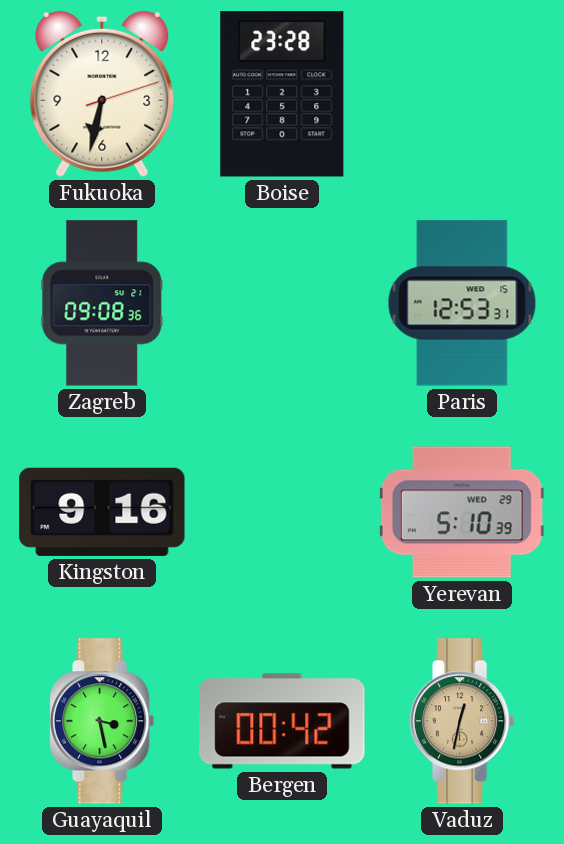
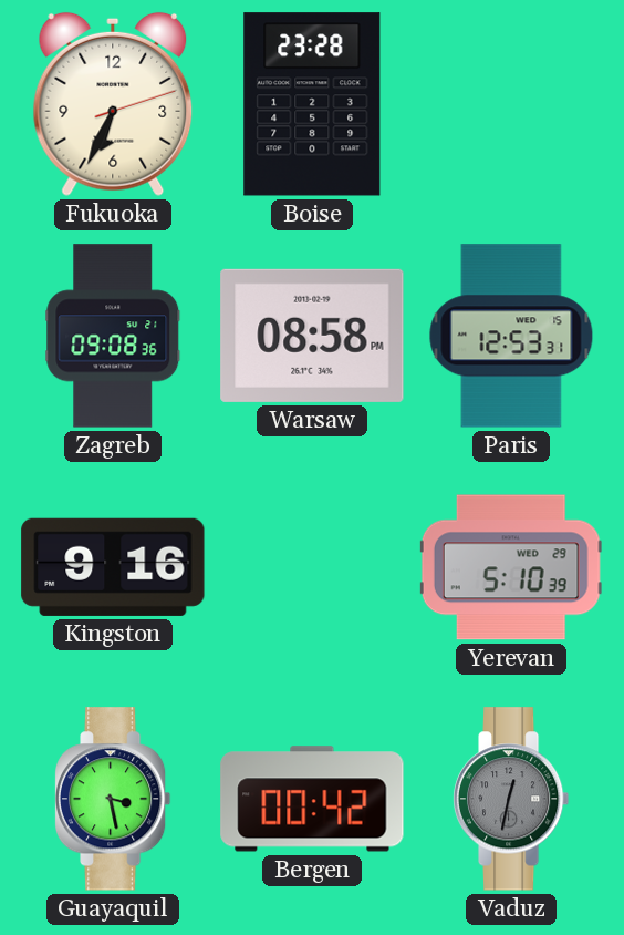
Fukuoka: 6:32 -> 6:34 (113, 104)
Warsaw: none -> 08:58 (312, 336)
Vaduz dial: champagne -> grey (511, 799)
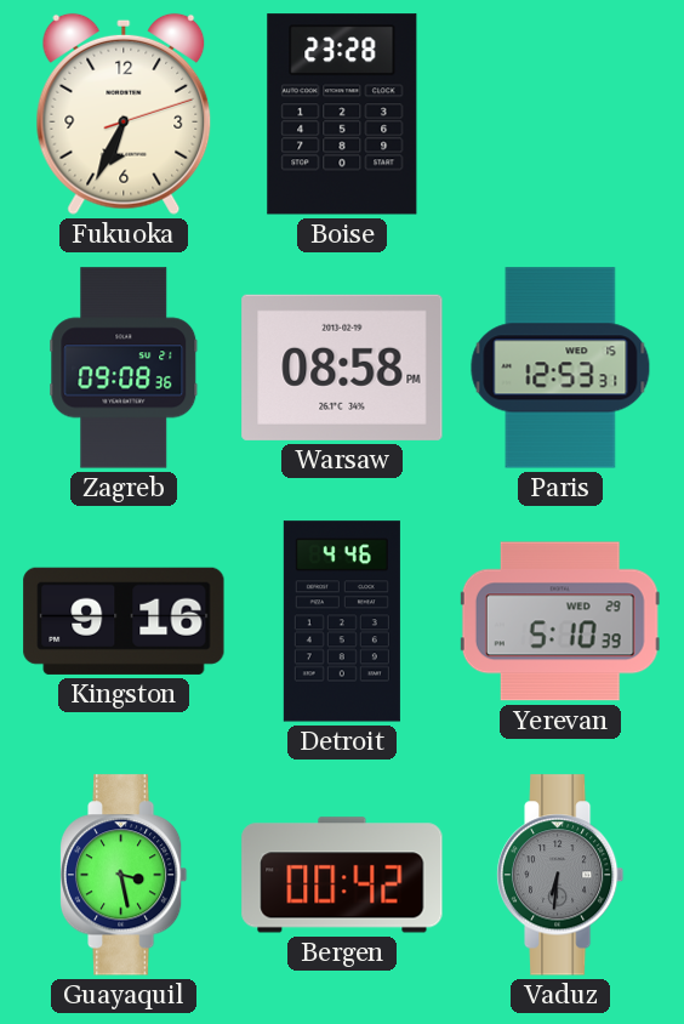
Detroit: none -> 4:46 (342, 621)
Vaduz: 12:32 -> 6:31 (560, 875)
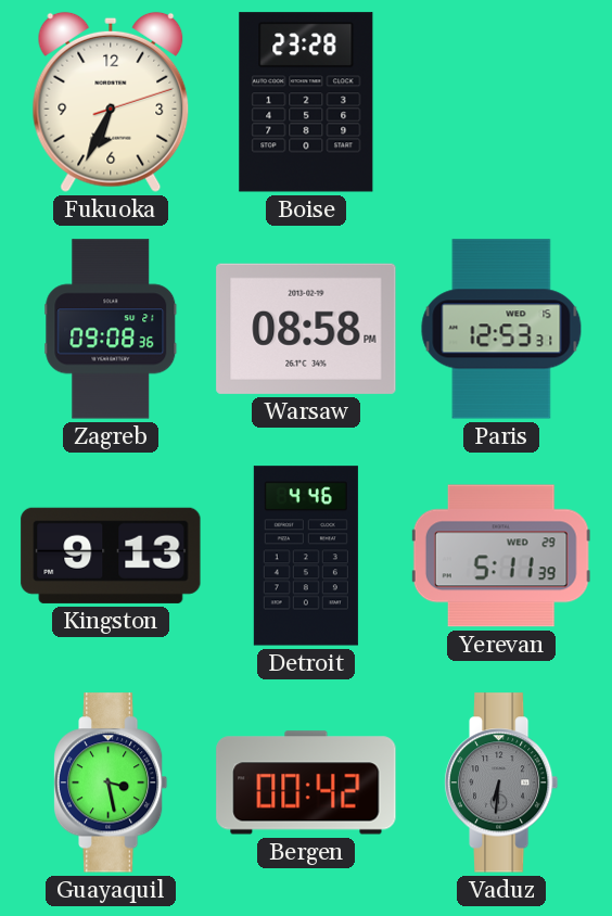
Kingston: 9:16 -> 9:13 (111, 556)
Yerevan: 5:10 -> 5:11 (501, 556)
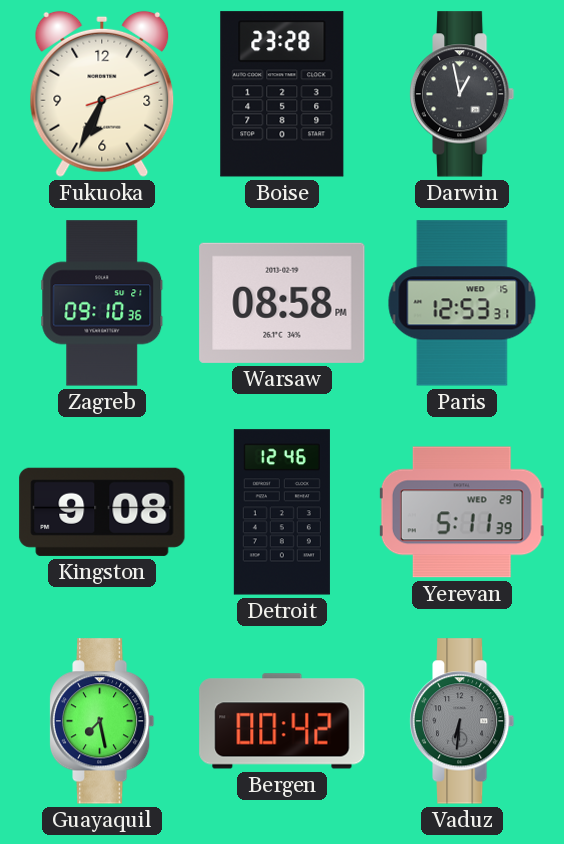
Darwin: none -> 12:58 (462, 94)
Zagreb: 09:08 -> 09:10 (102, 303)
Kingston: 9:13 -> 9:08 (102, 512)
Detroit: 4:46 -> 12:46 (282, 512)
Guayaquil: 3:28 -> 7:28 (102, 721)
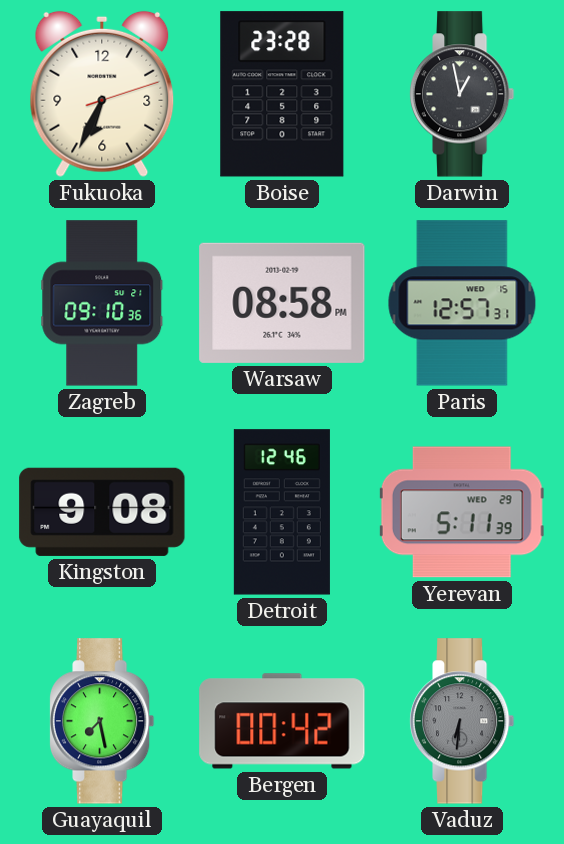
Paris: 12:53 -> 12:57 (462, 303)
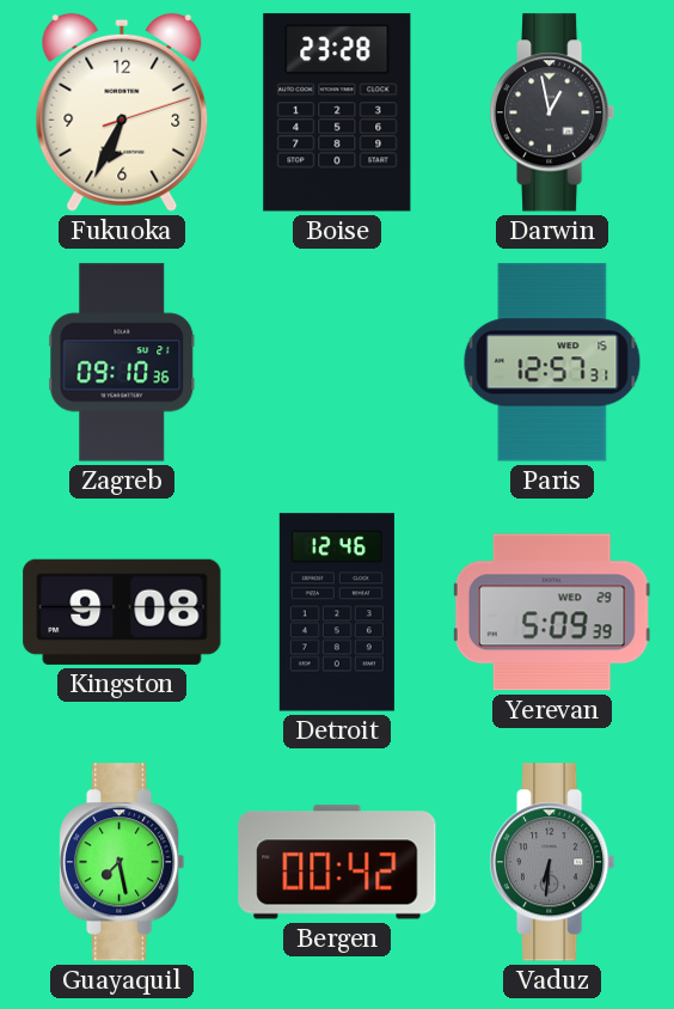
Warsaw: 08:58 -> none (282, 303)
Yerevan: 5:11 -> 5:09 (552, 612)
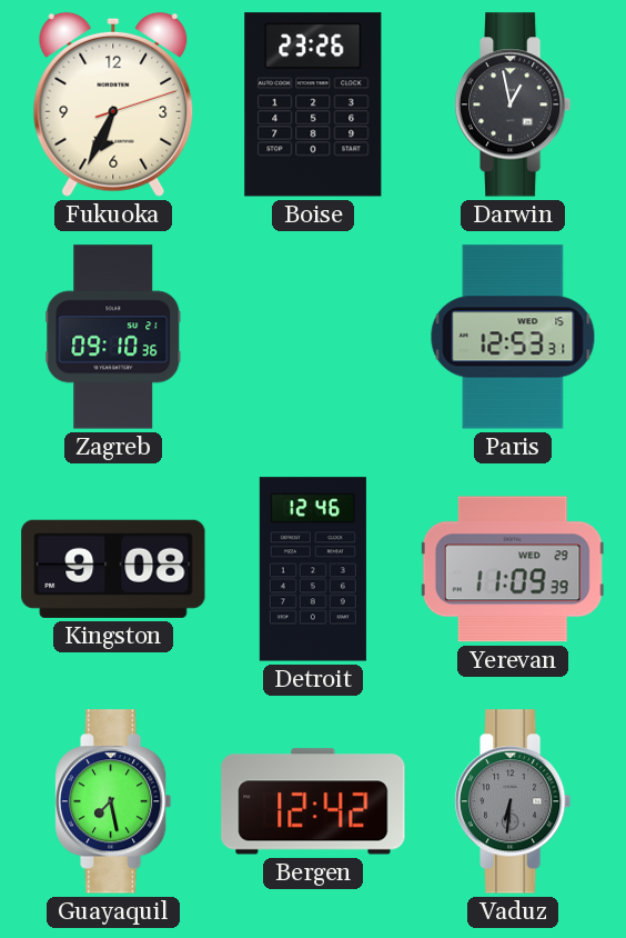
Boise: 23:28 -> 23:26 (313, 104)
Paris: 12:57 -> 12:53 (513, 337)
Yerevan: 5:09 -> 11:09 (513, 569)
Bergen: 00:42 -> 12:42 (313, 801)
